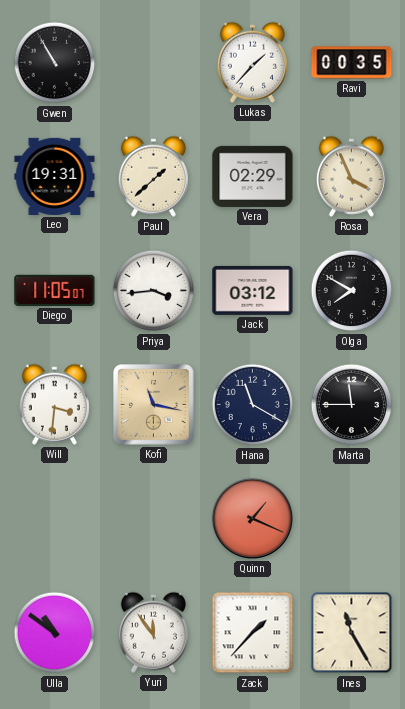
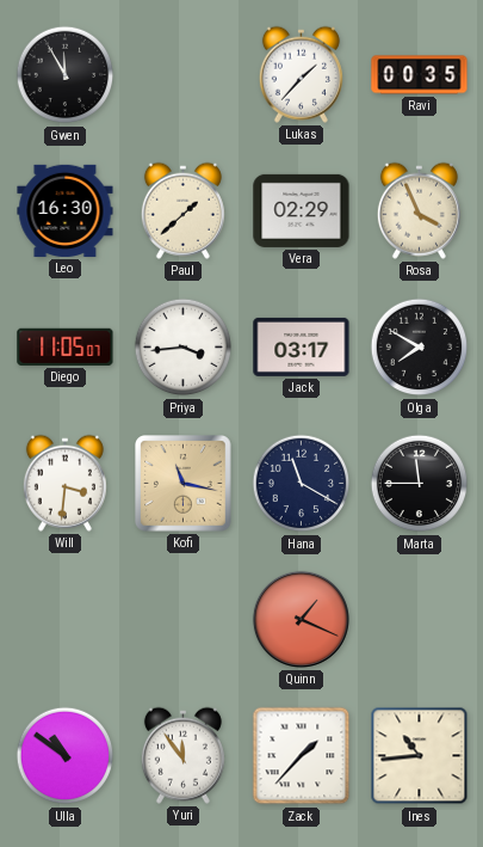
Gwen: 10:55 -> 11:55 (66, 75)
Leo: 19:31 -> 16:30 (66, 210)
Jack: 03:12 -> 03:17 (302, 346)
Ines: 11:25 -> 10:44 (420, 756)
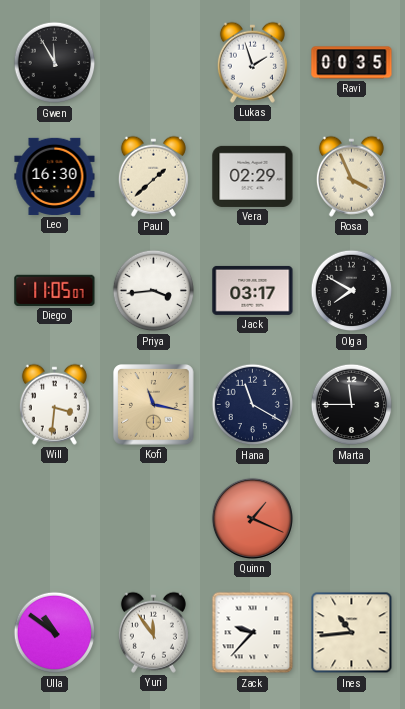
Lukas: 1:37 -> 1:57 (252, 62)
Zack: 1:37 -> 9:37 (253, 633)
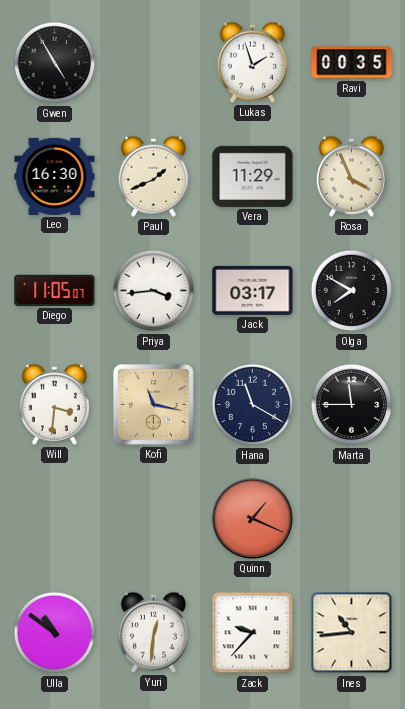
Gwen: 11:55 -> 4:55 (55, 63)
Paul: 1:38 -> 1:41 (153, 176)
Vera: 02:29 -> 11:29 (253, 176)
Yuri: 11:54 -> 12:31 (153, 632)
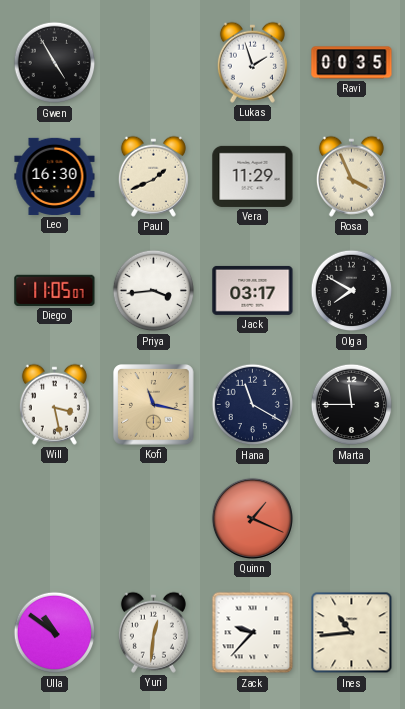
Will: 3:31 -> 3:28 (54, 404)
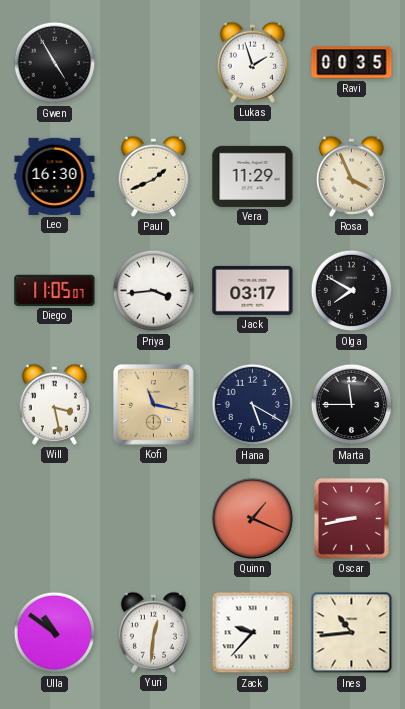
Hana: 11:20 -> 5:20 (253, 405)
Oscar: none -> 8:43 (352, 519)
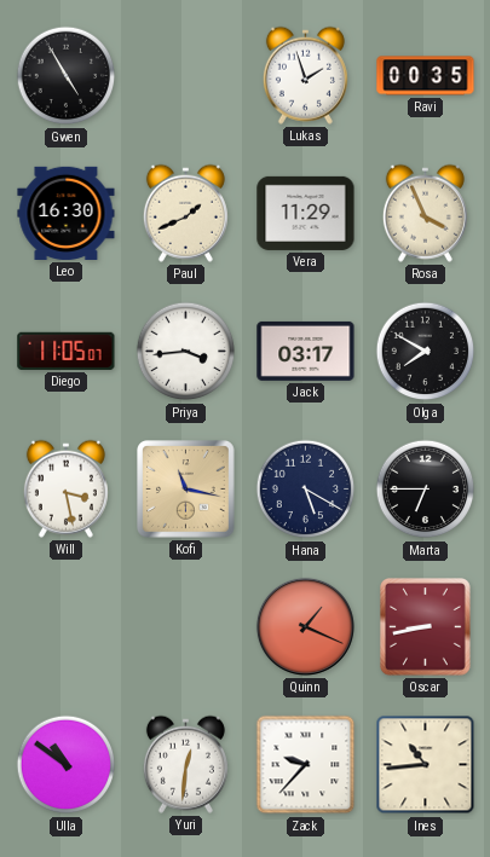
Marta: 11:45 -> 6:45 (426, 490)
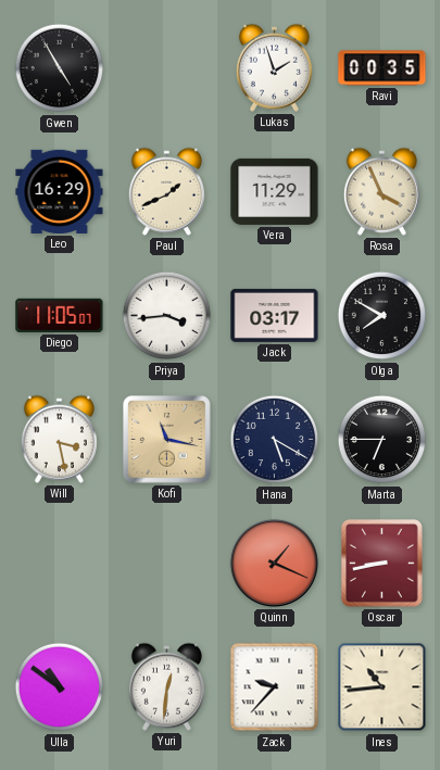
Leo: 16:30 -> 16:29 (60, 191)
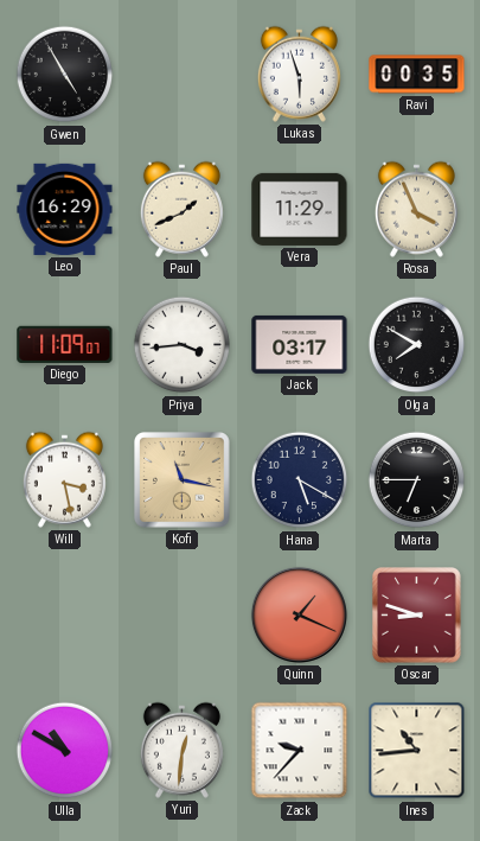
Lukas: 1:57 -> 5:57 (299, 74)
Diego: 11:05 -> 11:09 (65, 344)
Oscar: 8:43 -> 8:48 (417, 616)
Ulla: 10:51 -> 10:50 (65, 751)
